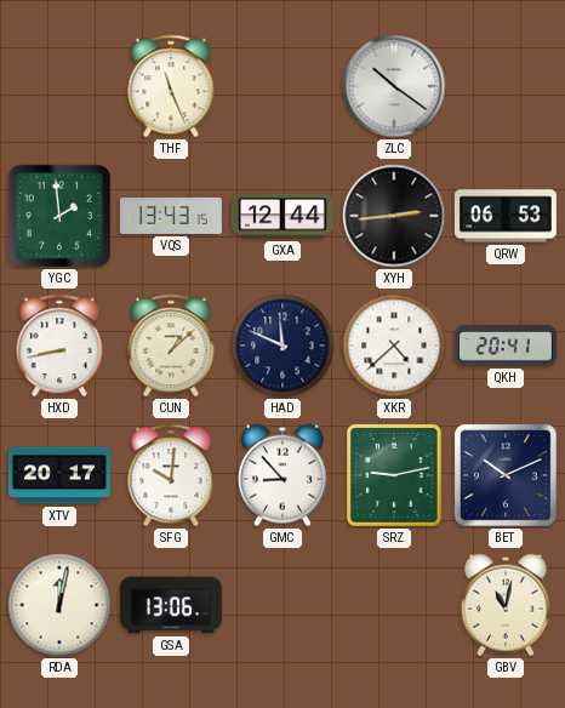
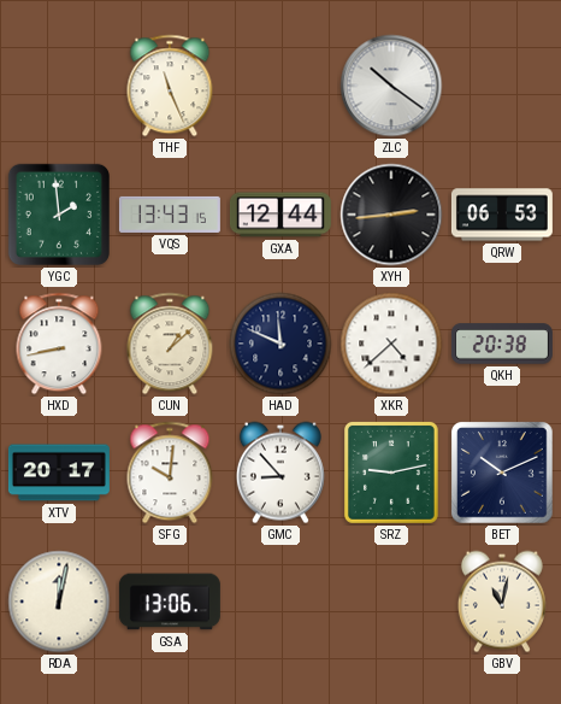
QKH: 20:41 -> 20:38 (502, 344)
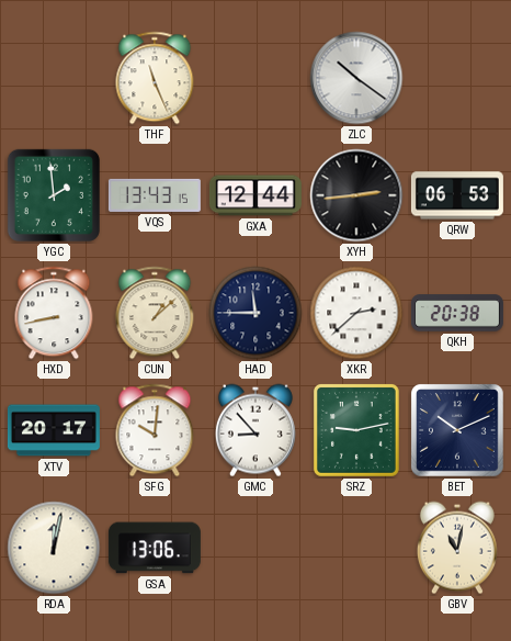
HAD: 11:49 -> 11:45 (256, 313)
XKR: 4:38 -> 2:38 (356, 313)
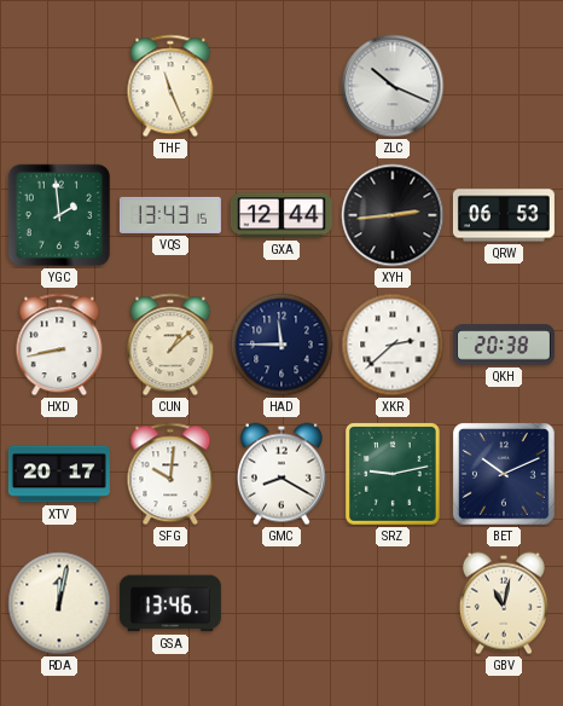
ZLC: 10:21 -> 10:19 (393, 86)
GMC: 8:53 -> 8:20 (281, 474)
GSA: 13:06 -> 13:46 (170, 603)
